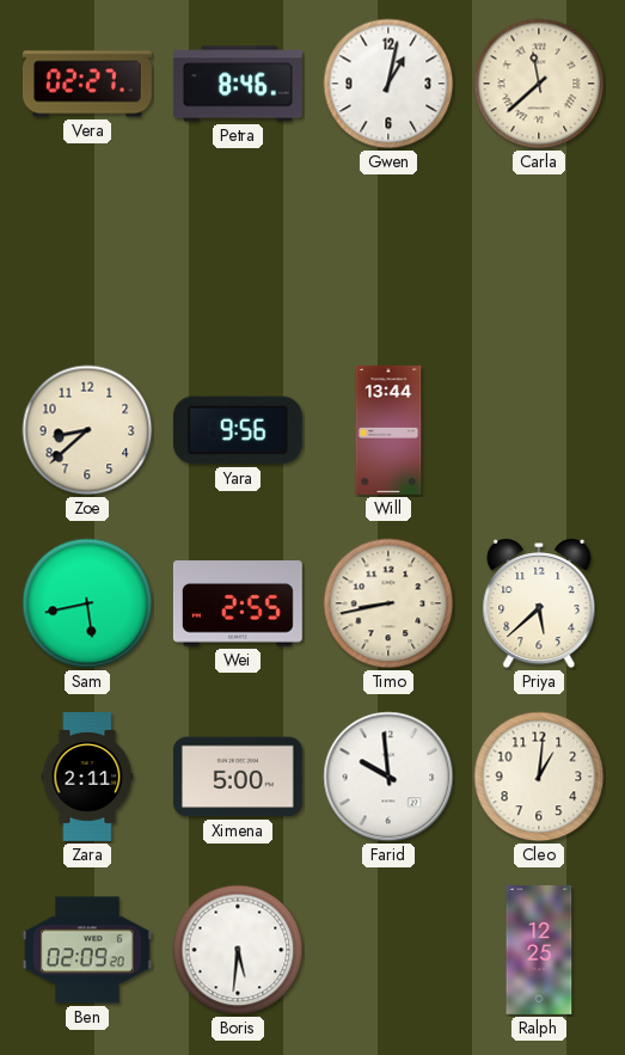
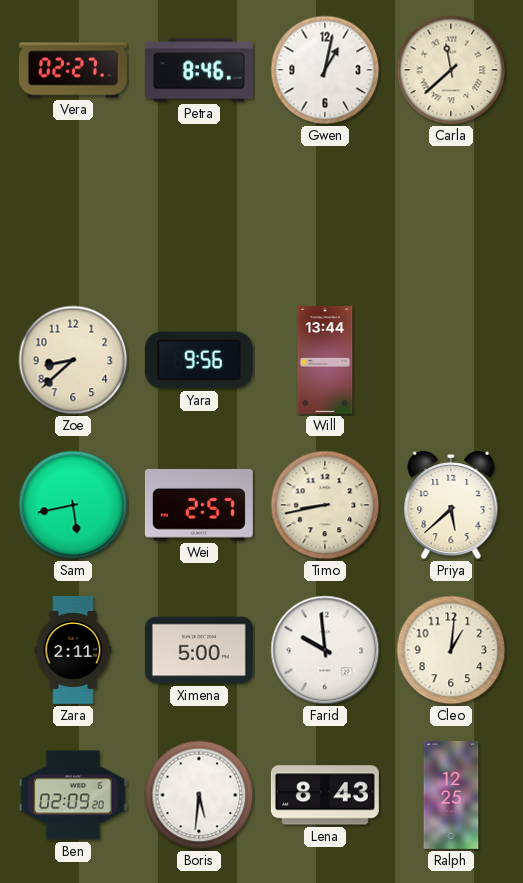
Wei: 2:55 -> 2:57 (199, 505)
Lena: none -> 8:43 (325, 795)
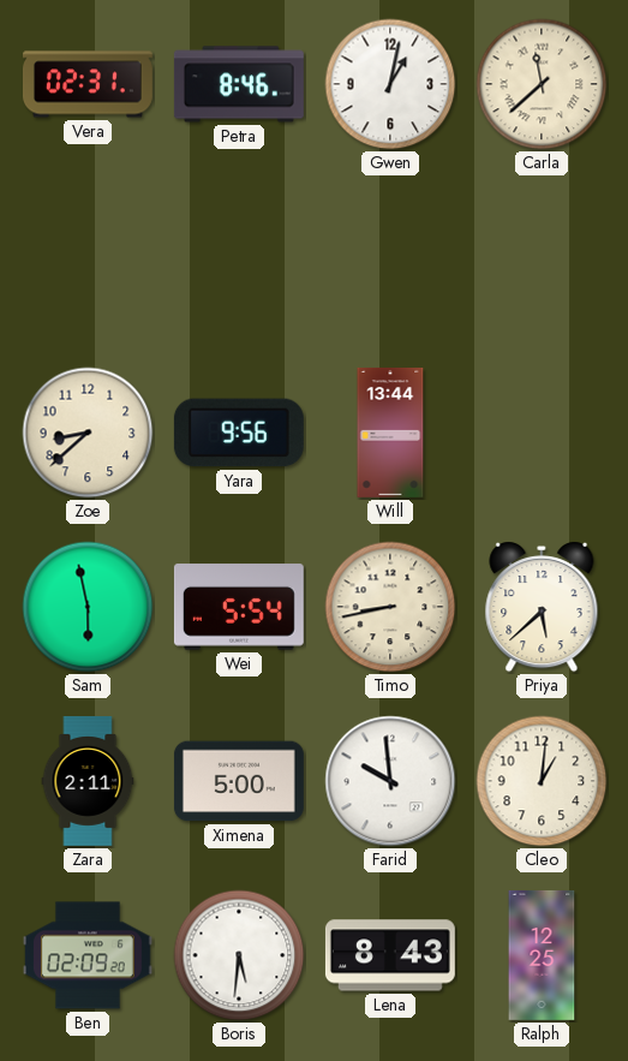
Vera: 02:27 -> 02:31 (88, 84)
Sam: 5:43 -> 5:58 (88, 607)
Wei: 2:57 -> 5:54 (239, 607)
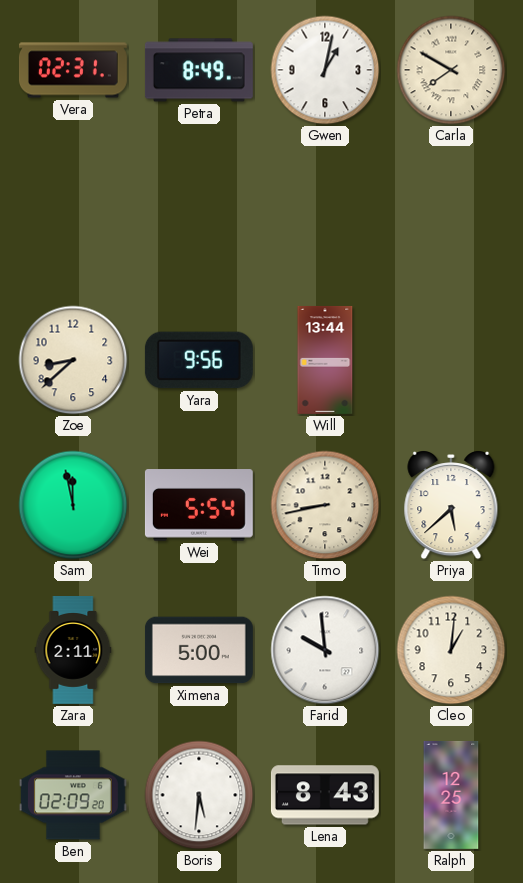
Petra: 8:46 -> 8:49 (199, 70)
Carla: 11:38 -> 7:50 (451, 70)
Sam: 5:58 -> 11:58 (73, 505)
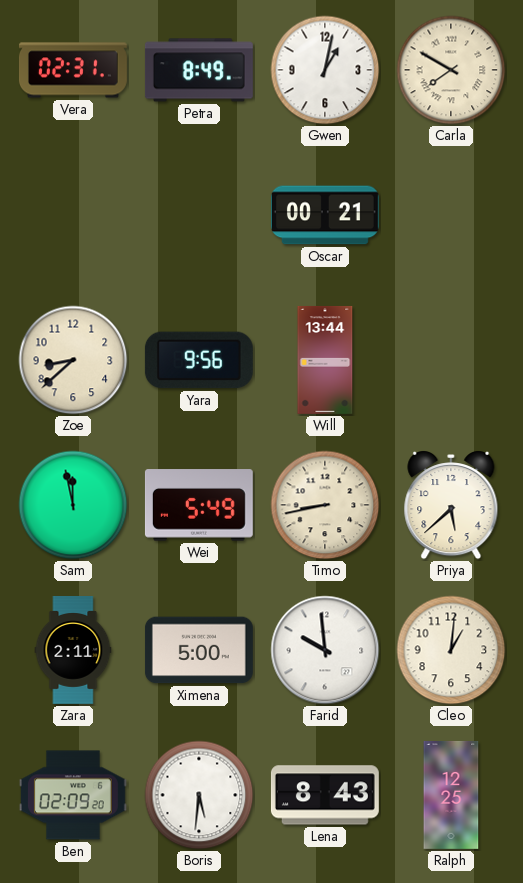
Oscar: none -> 00:21 (325, 215)
Wei: 5:54 -> 5:49 (199, 505)
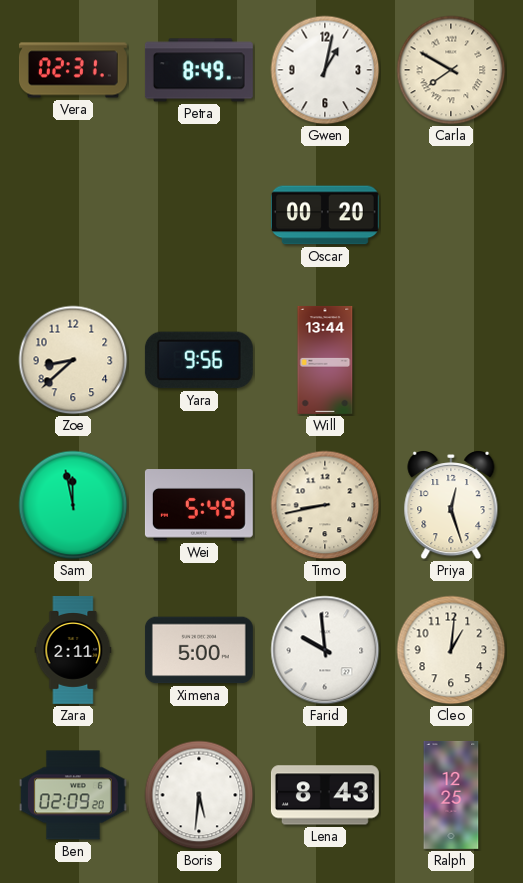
Oscar: 00:21 -> 00:20 (325, 215)
Priya: 5:38 -> 12:27 (451, 506)
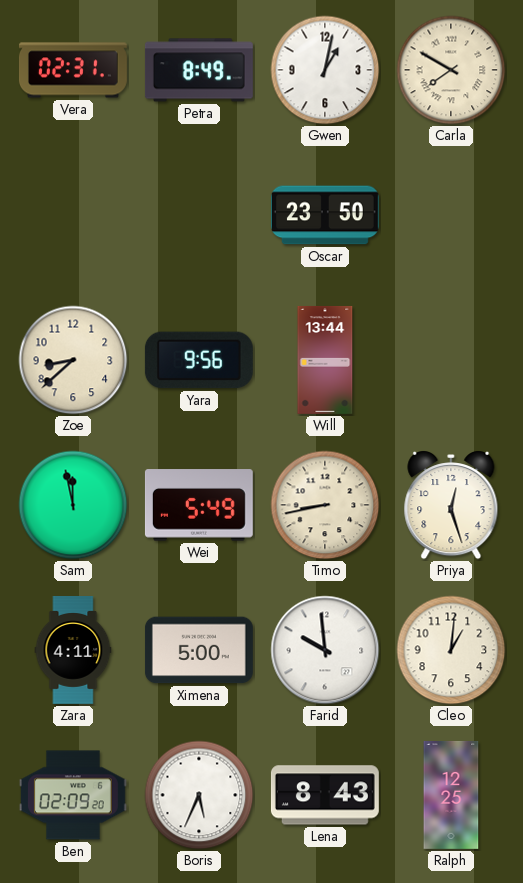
Oscar: 00:20 -> 23:50 (325, 215)
Zara: 2:11 -> 4:11 (73, 651)
Boris: 5:31 -> 5:34 (199, 795)
